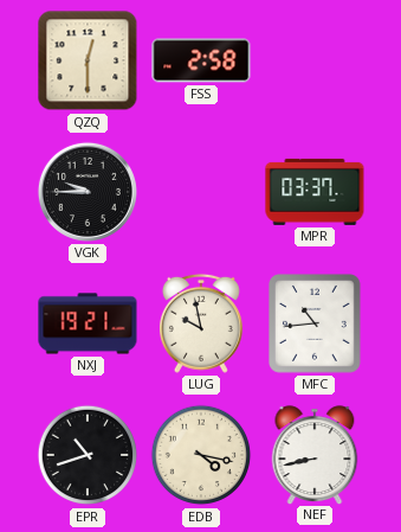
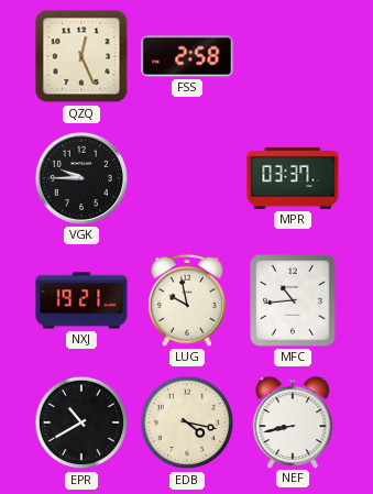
QZQ: 12:30 -> 12:26 (81, 56)
EPR: 10:42 -> 10:40 (81, 422)
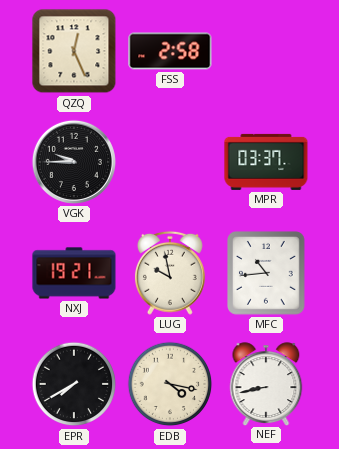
EPR: 10:40 -> 7:40 (74, 384)
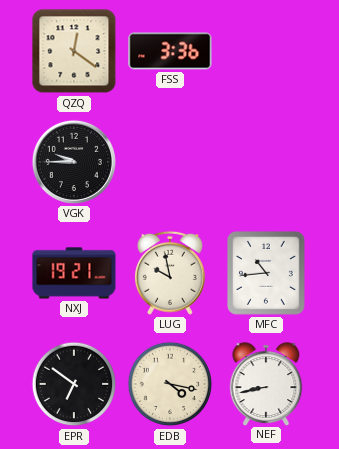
QZQ: 12:26 -> 12:21 (74, 51)
FSS: 2:58 -> 3:36 (170, 51)
MPR: 03:37 -> none (266, 162)
EPR: 7:40 -> 6:51 (74, 384)
